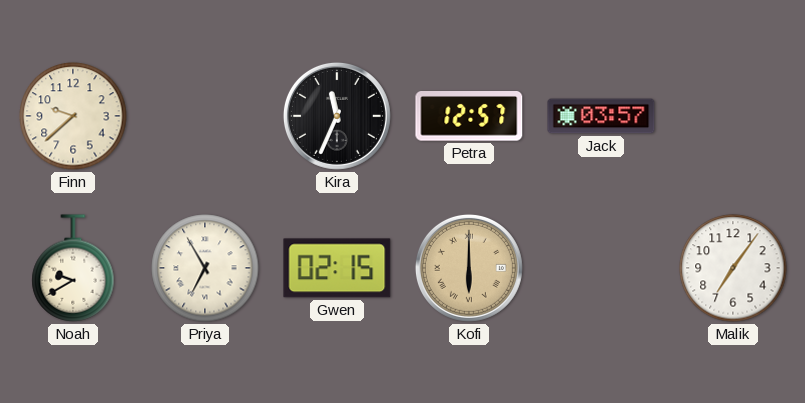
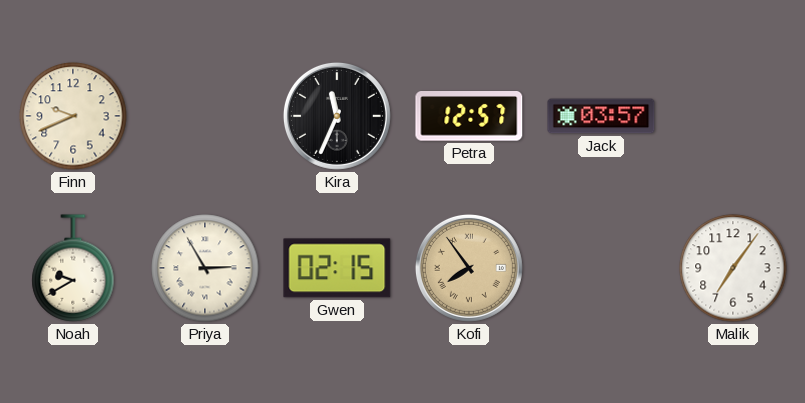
Finn: 9:38 -> 9:41 (73, 116)
Priya: 6:55 -> 2:55 (205, 268)
Kofi: 6:00 -> 7:54 (469, 268)
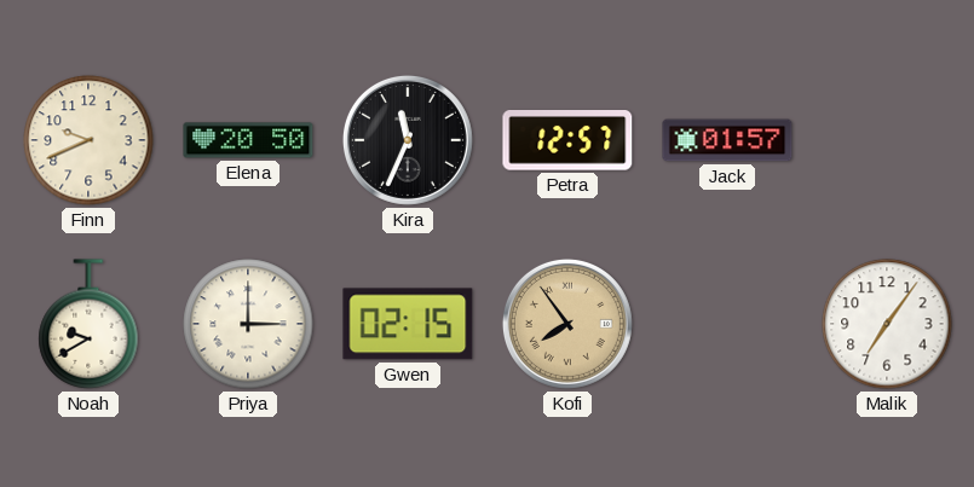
Elena: none -> 20:50 (248, 140)
Jack: 03:57 -> 01:57 (727, 140)
Priya: 2:55 -> 3:00 (248, 324)
